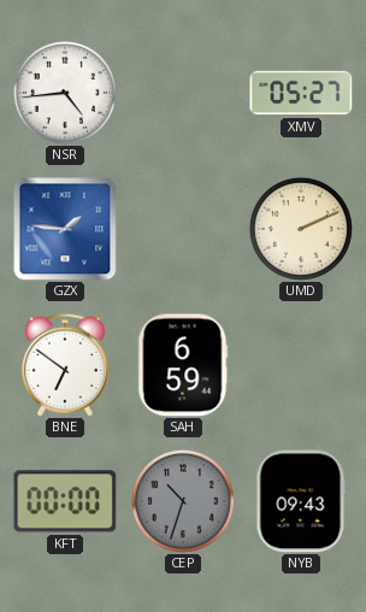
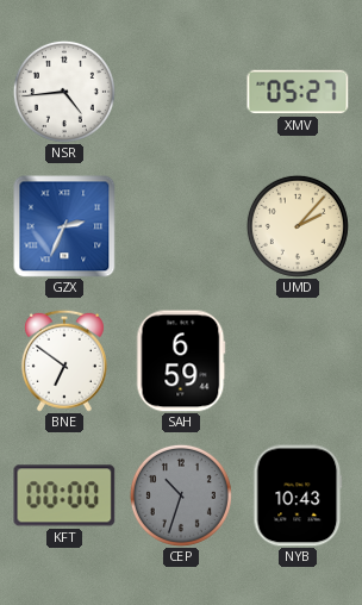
GZX: 1:46 -> 2:34 (64, 226)
UMD: 2:11 -> 2:07 (298, 226)
NYB: 09:43 -> 10:43 (298, 495)
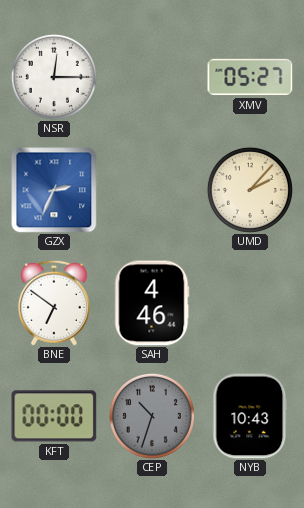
NSR: 4:44 -> 12:15 (54, 77)
SAH: 6:59 -> 4:46 (152, 303)
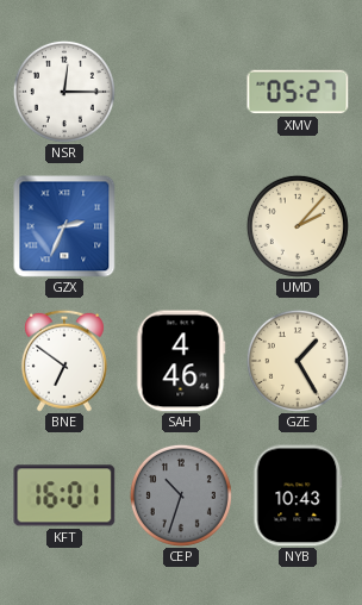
GZE: none -> 1:25 (298, 361)
KFT: 00:00 -> 16:01 (64, 495)
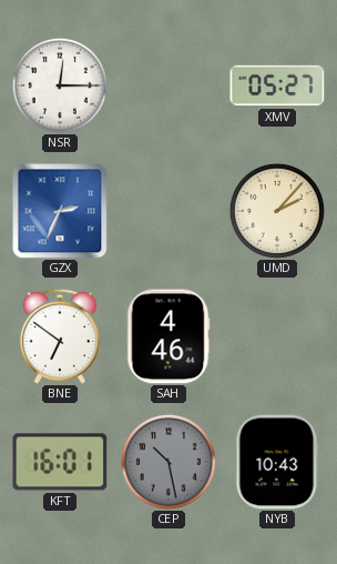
GZE: 1:25 -> none (298, 361)
CEP: 10:33 -> 10:28 (168, 462)
